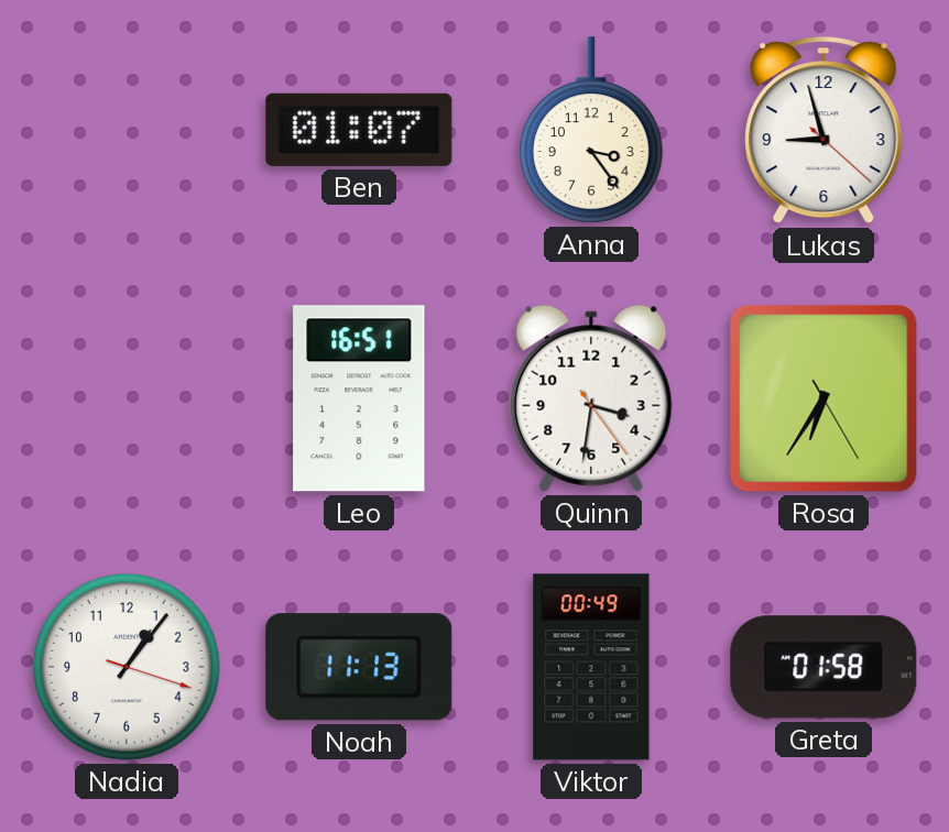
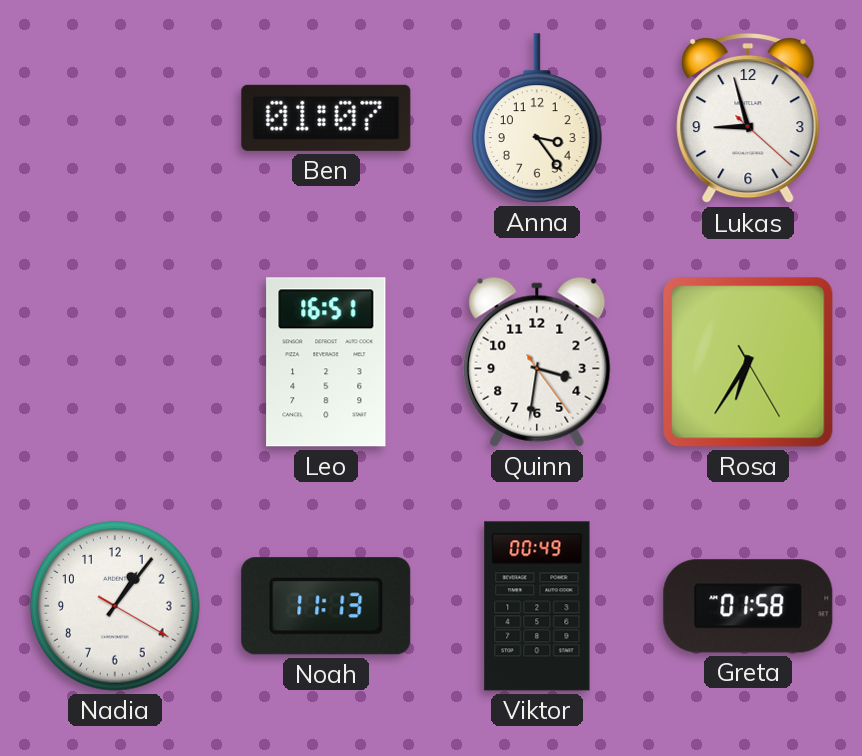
Nadia: 1:06:18 -> 1:06:20 (115, 606)
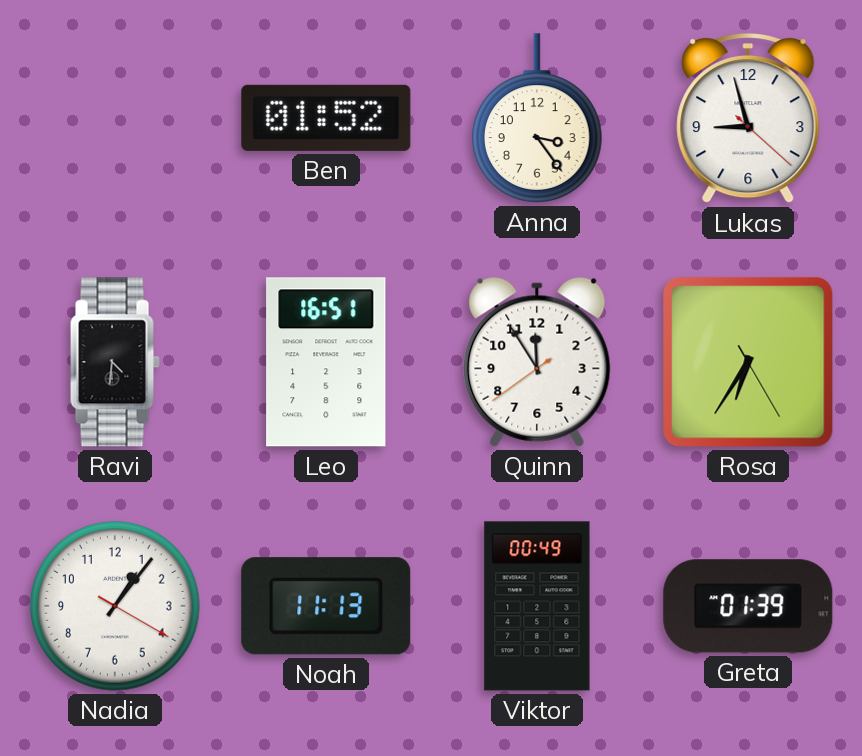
Ben: 01:07 -> 01:52 (326, 118)
Ravi: none -> 4:31 (115, 362)
Quinn: 3:31 -> 11:54 (537, 362)
Greta: 01:58 -> 01:39 (748, 606)
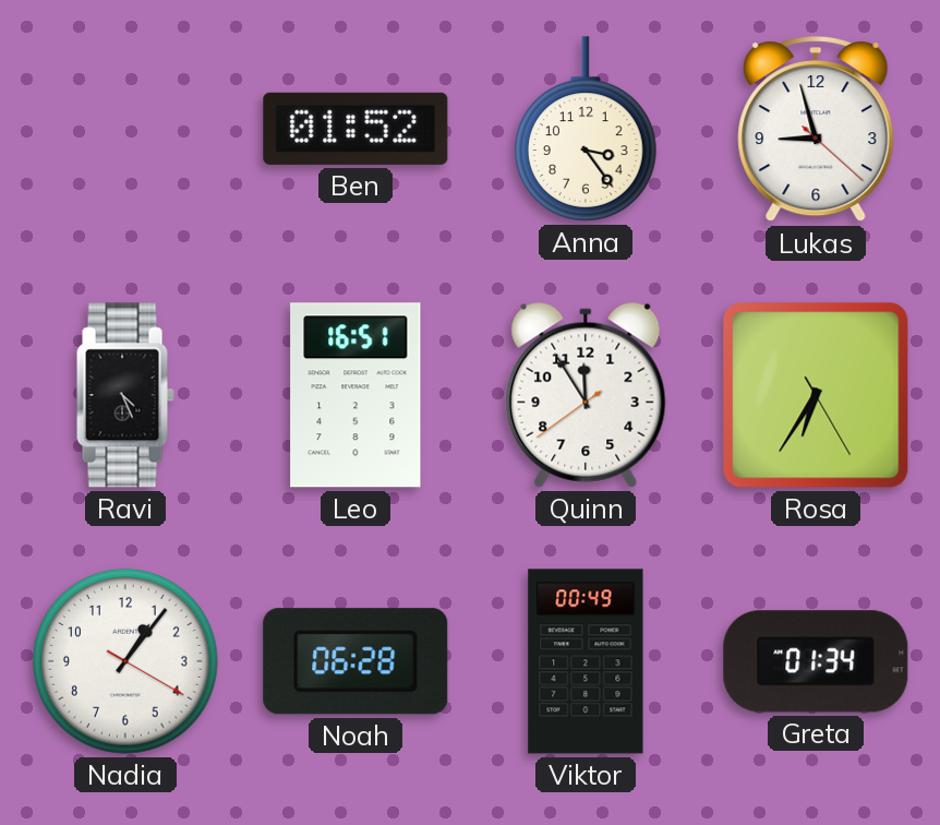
Ravi: 4:31 -> 4:26 (125, 395)
Noah: 11:13 -> 06:28 (355, 661)
Greta: 01:39 -> 01:34 (816, 661)
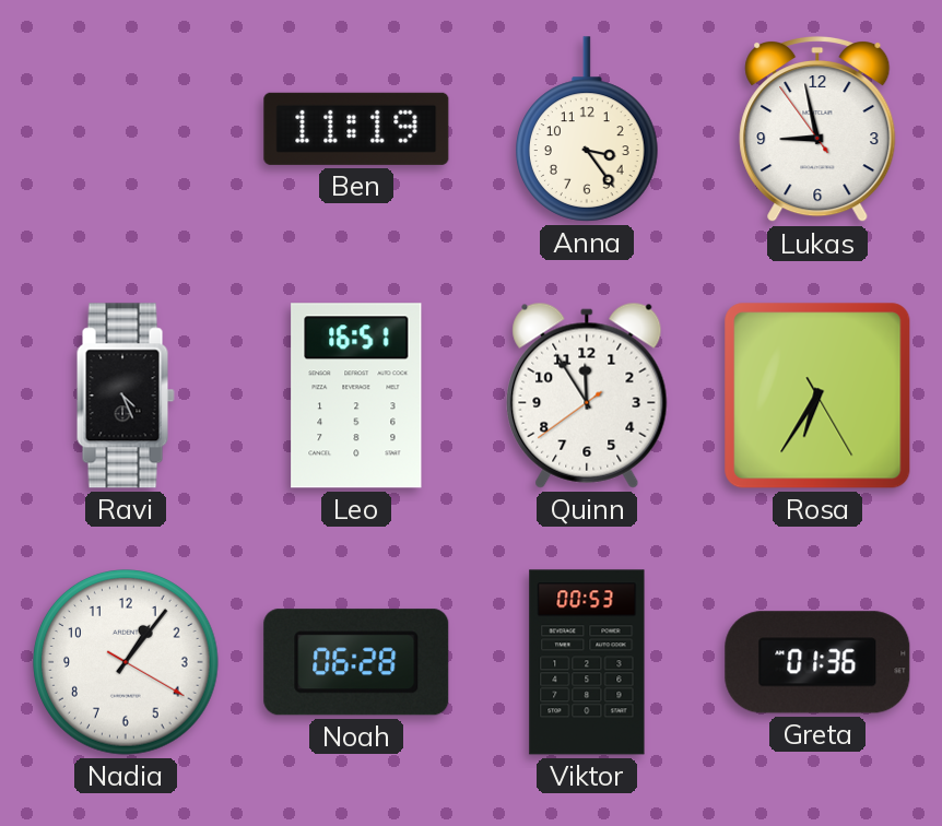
Ben: 01:52 -> 11:19 (356, 129)
Lukas: 8:57:22 -> 8:57:54 (817, 129)
Viktor: 00:49 -> 00:53 (587, 662)
Greta: 01:34 -> 01:36 (817, 662)
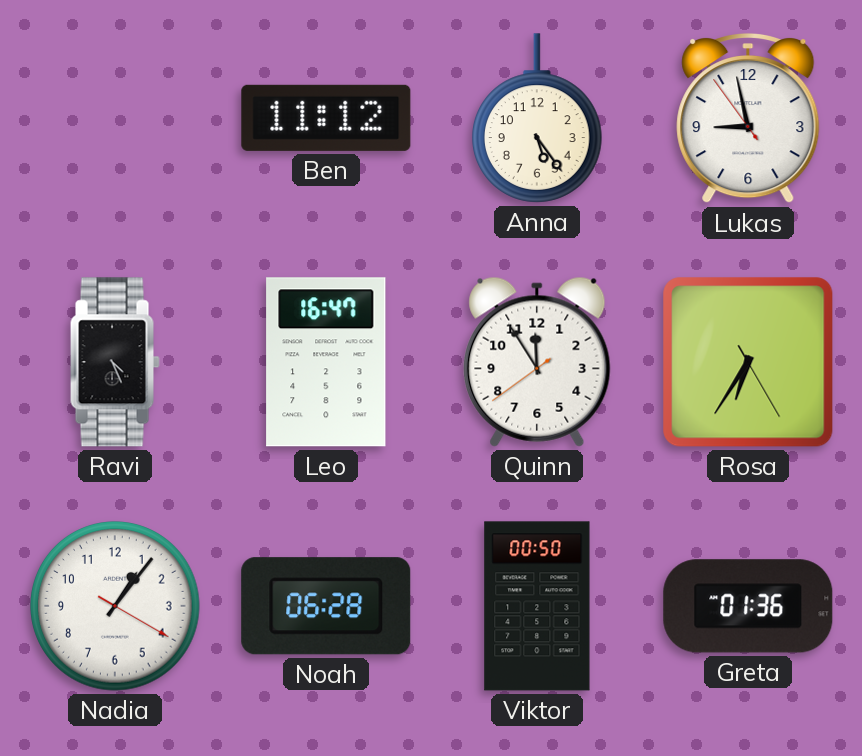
Ben: 11:19 -> 11:12 (326, 118)
Anna: 3:24 -> 5:24 (538, 118)
Leo: 16:51 -> 16:47 (326, 362)
Viktor: 00:53 -> 00:50 (537, 606)
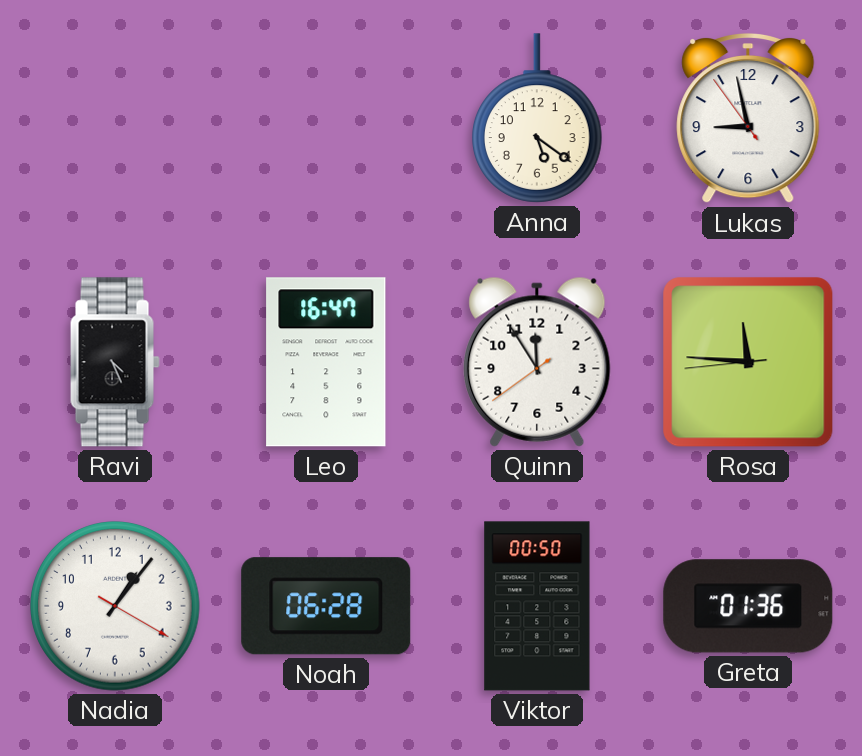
Ben: 11:12 -> none (326, 118)
Anna: 5:24 -> 5:21 (538, 118)
Rosa: 6:35 -> 11:45 (748, 362)
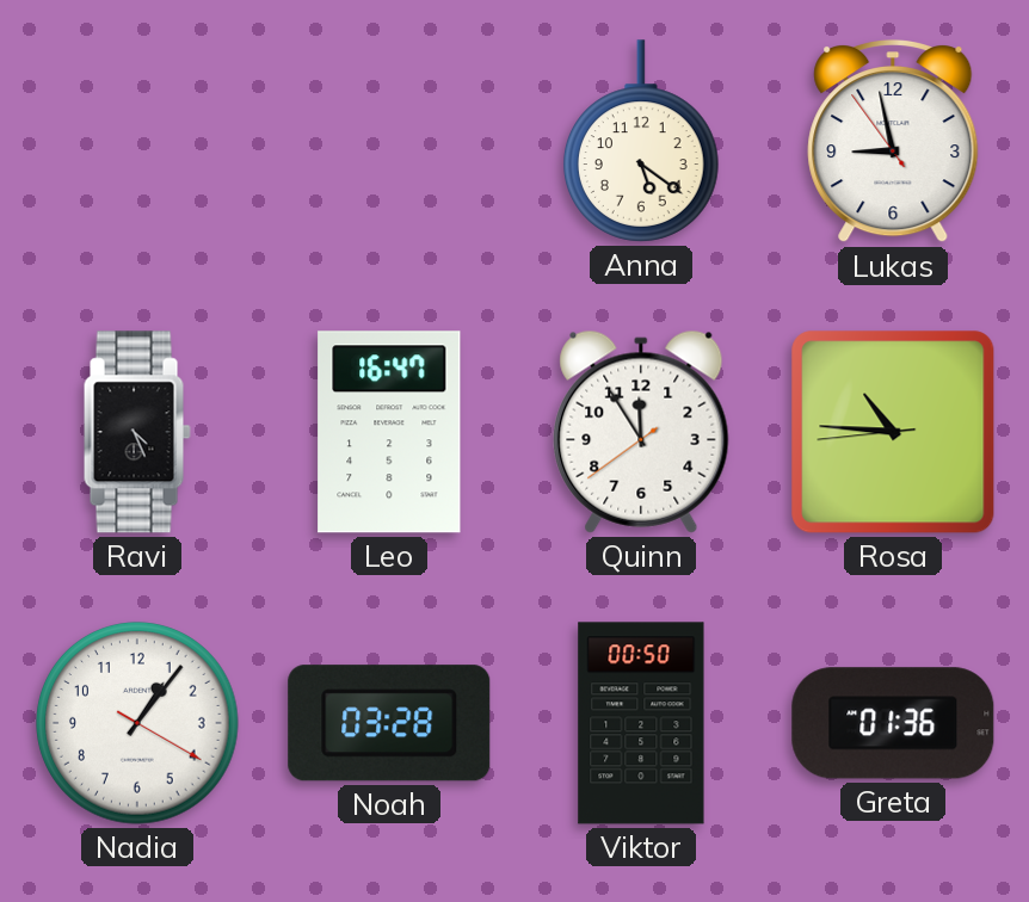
Rosa: 11:45 -> 10:45 (893, 432)
Noah: 06:28 -> 03:28 (389, 723)
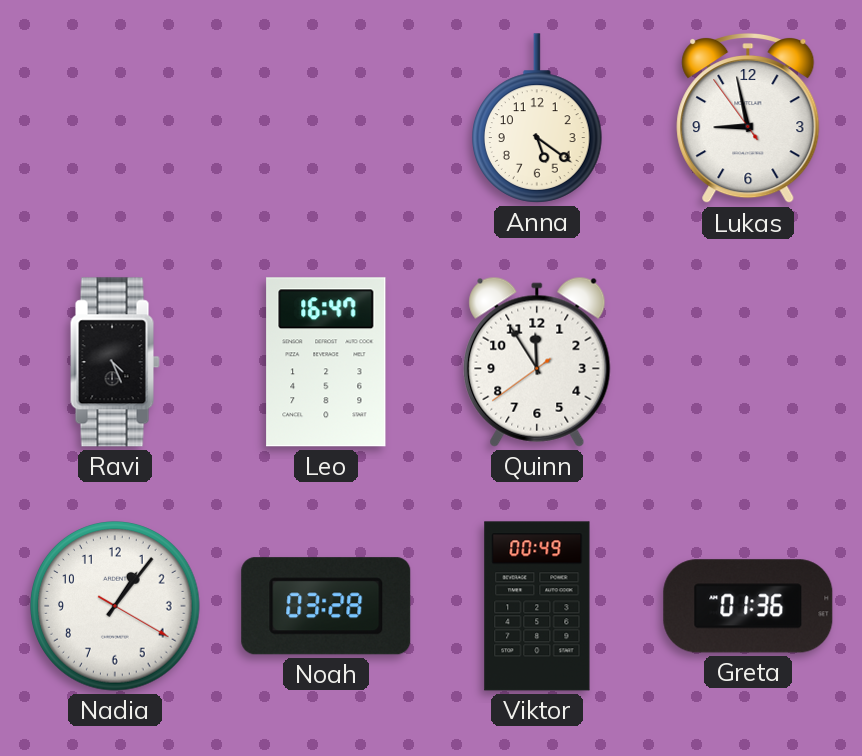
Rosa: 10:45 -> none (893, 432)
Viktor: 00:50 -> 00:49 (537, 606)
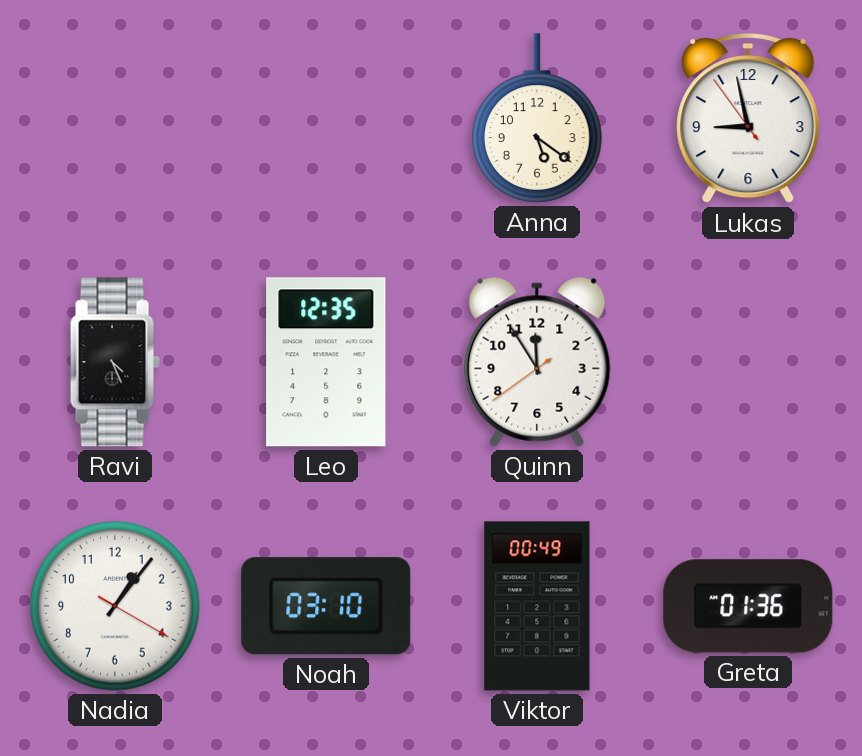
Leo: 16:47 -> 12:35 (326, 362)
Noah: 03:28 -> 03:10 (326, 606)
